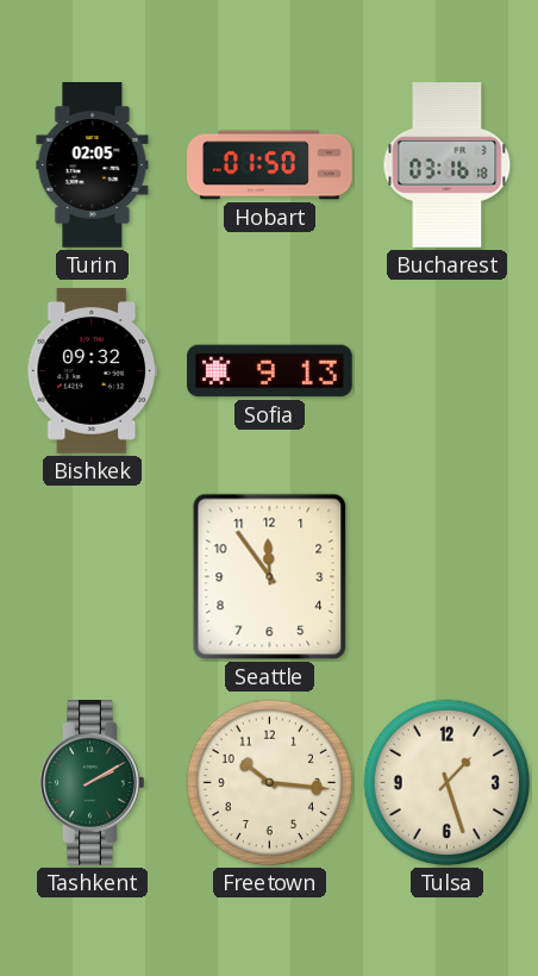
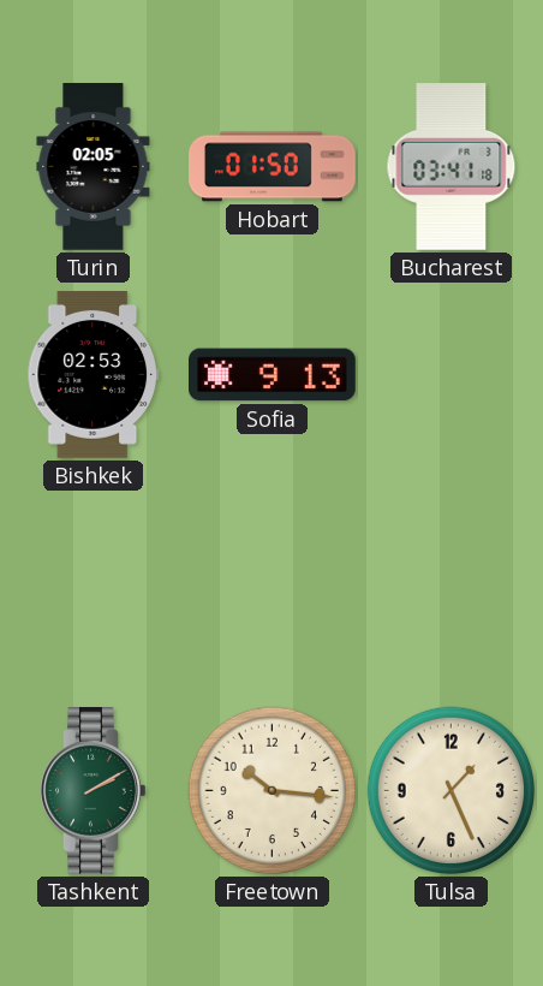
Bucharest: 03:16 -> 03:41 (452, 167)
Bishkek: 09:32 -> 02:53 (93, 375)
Seattle: 11:54 -> none (270, 577)
Tulsa: 1:27 -> 1:26 (452, 791)
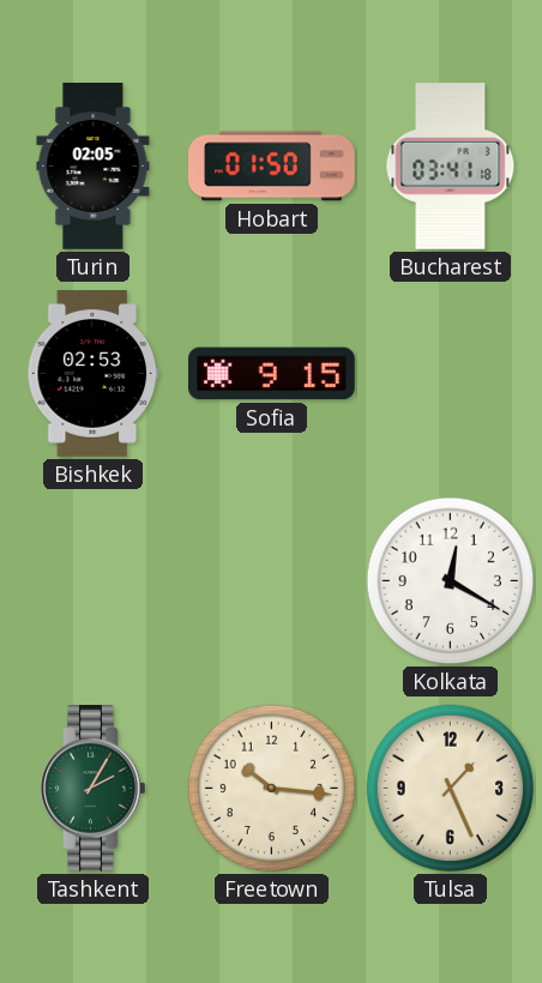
Sofia: 9:13 -> 9:15 (272, 374)
Kolkata: none -> 12:20 (451, 581)
Tashkent: 2:10 -> 2:05 (94, 789)
